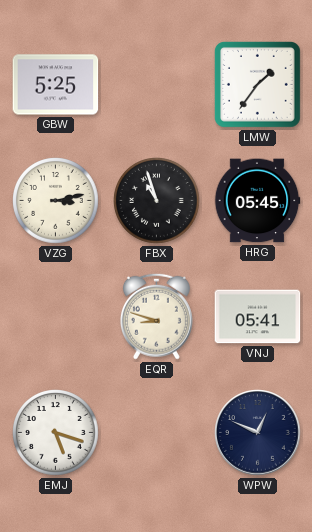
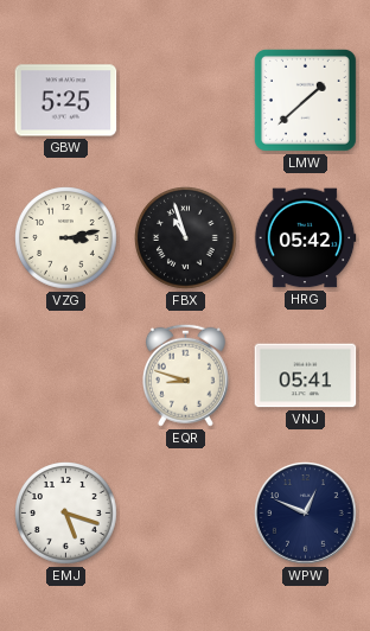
LMW: 1:36 -> 1:38 (305, 100)
HRG: 05:45 -> 05:42 (305, 238)
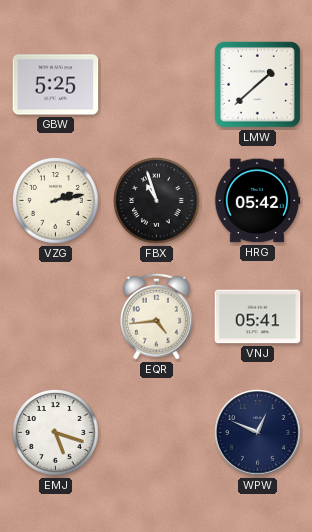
VZG: 3:13 -> 2:13 (56, 201)
EQR: 8:48 -> 4:44 (156, 316)
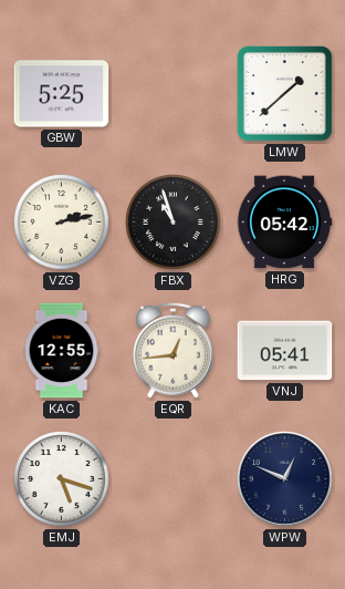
KAC: none -> 12:55 (62, 351)
EQR: 4:44 -> 12:44 (172, 350)
